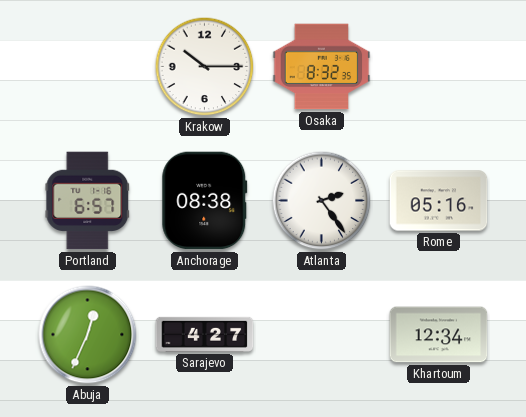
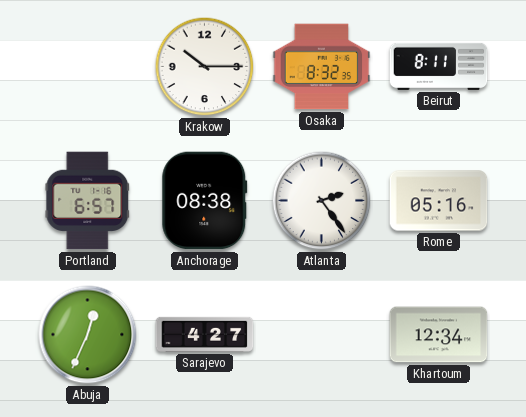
Beirut: none -> 8:11 (439, 66)
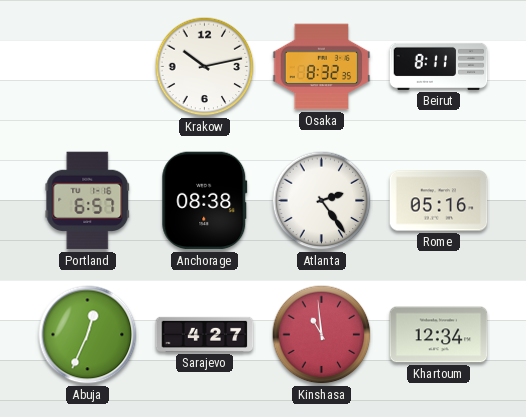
Krakow: 10:15 -> 10:13 (205, 67)
Kinshasa: none -> 10:59 (322, 335)
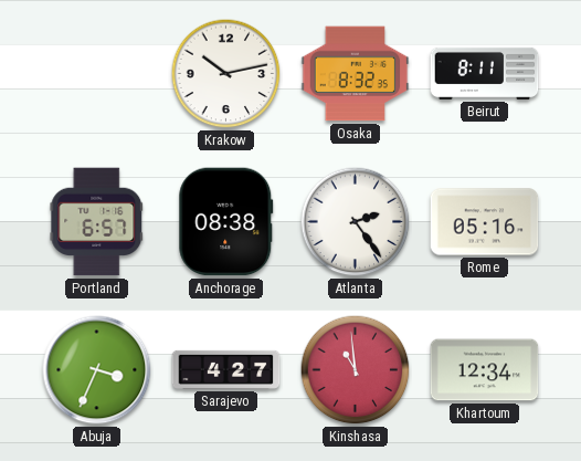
Abuja: 12:34 -> 3:34 (97, 370)
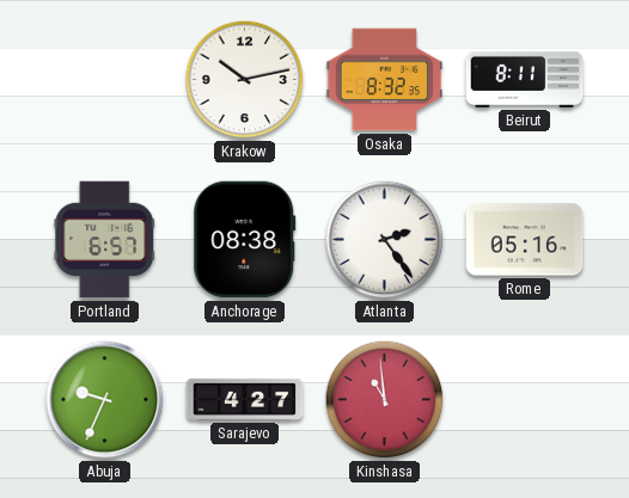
Abuja: 3:34 -> 9:34 (105, 400)
Khartoum: 12:34 -> none (485, 370)
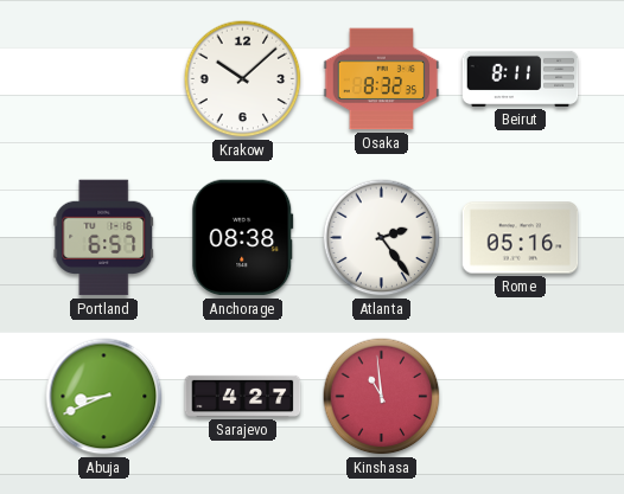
Krakow: 10:13 -> 10:08 (243, 79)
Abuja: 9:34 -> 8:41 (104, 397)
